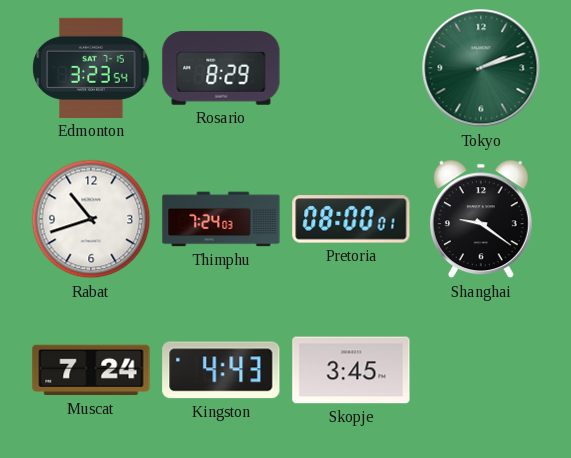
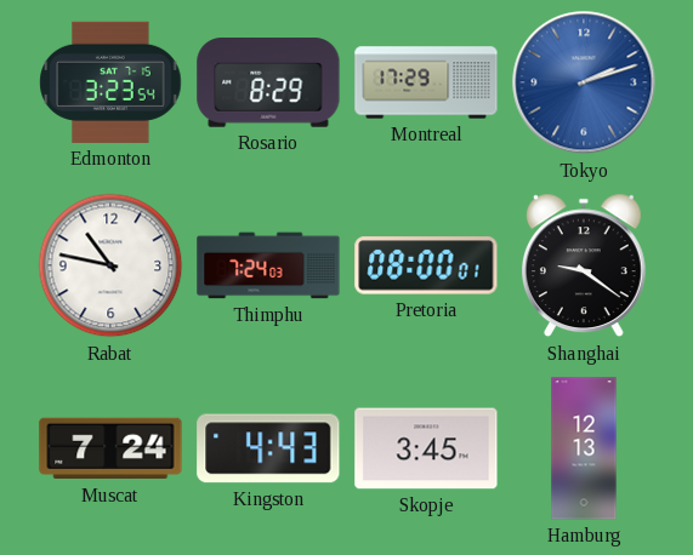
Montreal: none -> 17:29 (426, 82)
Tokyo dial: green -> blue (584, 82)
Rabat: 10:42 -> 10:47 (110, 265)
Hamburg: none -> 12:13 (584, 448)
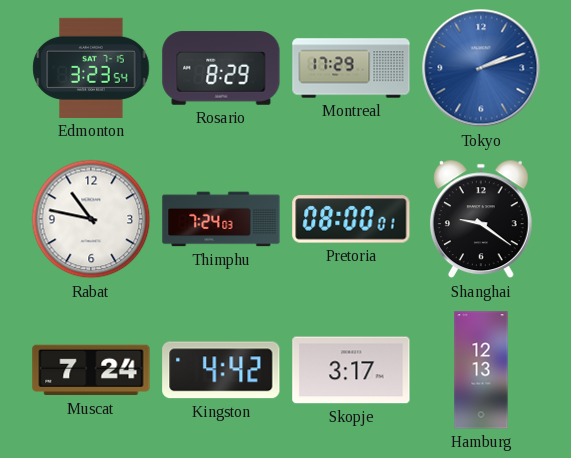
Kingston: 4:43 -> 4:42 (221, 370)
Skopje: 3:45 -> 3:17 (351, 370)
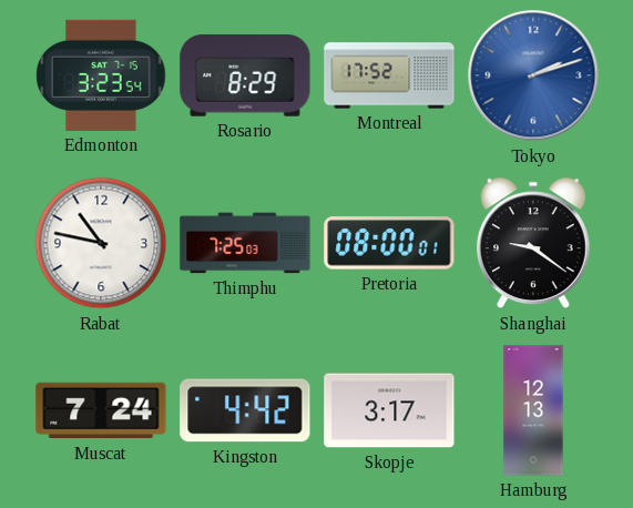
Montreal: 17:29 -> 17:52 (389, 75)
Thimphu: 7:24 -> 7:25 (245, 243)
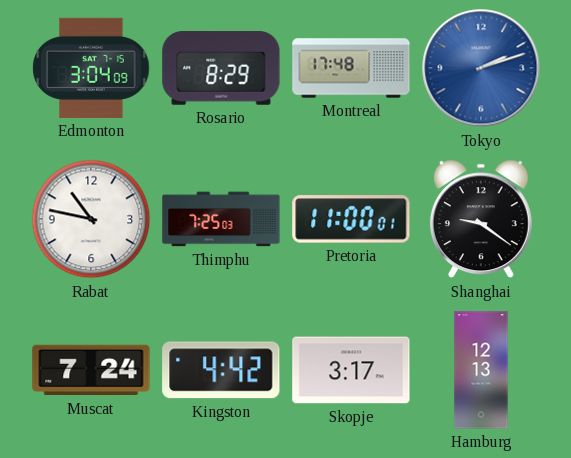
Edmonton: 3:23 -> 3:04 (91, 68)
Montreal: 17:52 -> 17:48 (351, 68)
Pretoria: 08:00 -> 11:00 (351, 219)
